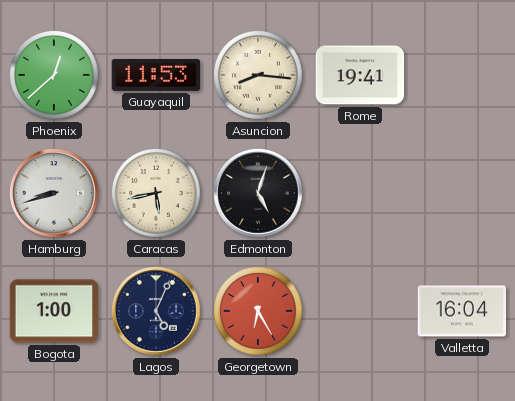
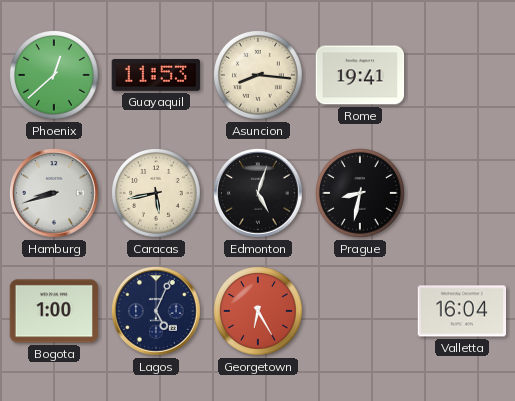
Prague: none -> 8:32 (361, 194)
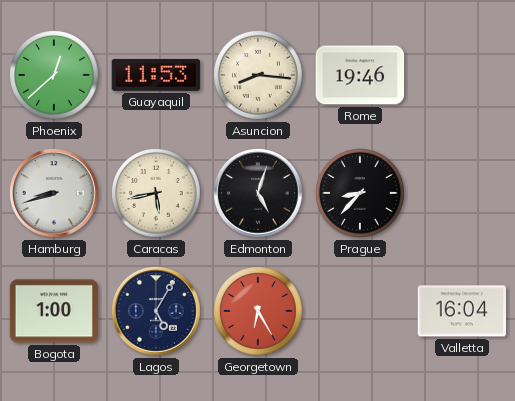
Rome: 19:41 -> 19:46 (360, 75)
Prague: 8:32 -> 8:37 (361, 194)
Lagos: 5:04 -> 5:05 (157, 312)
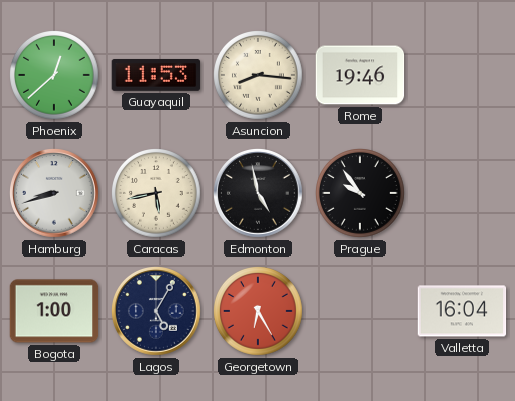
Edmonton: 5:03 -> 4:58 (259, 194)
Prague: 8:37 -> 9:54 (361, 194)
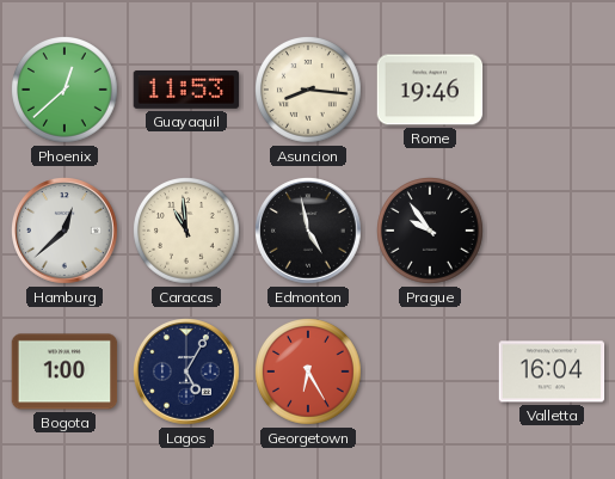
Hamburg: 8:42 -> 12:38 (66, 232)
Caracas: 5:43 -> 10:59 (187, 232)
